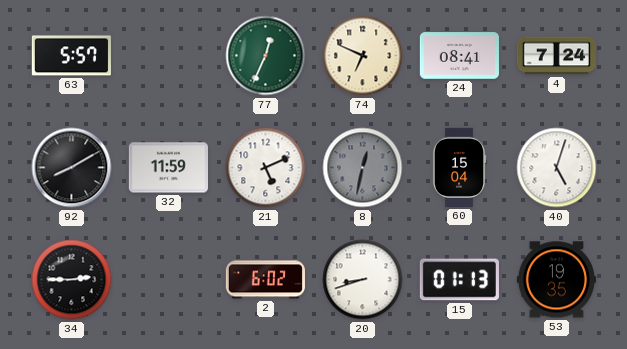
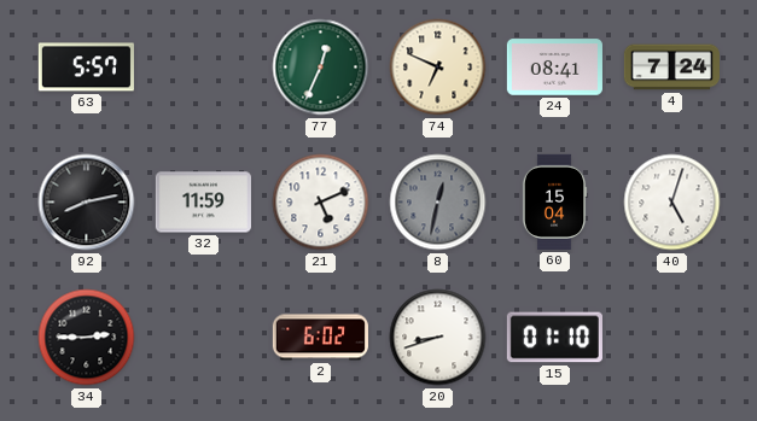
92: 8:10 -> 8:13 (87, 203)
15: 01:13 -> 01:10 (554, 338)
53: 19:35 -> none (556, 280)
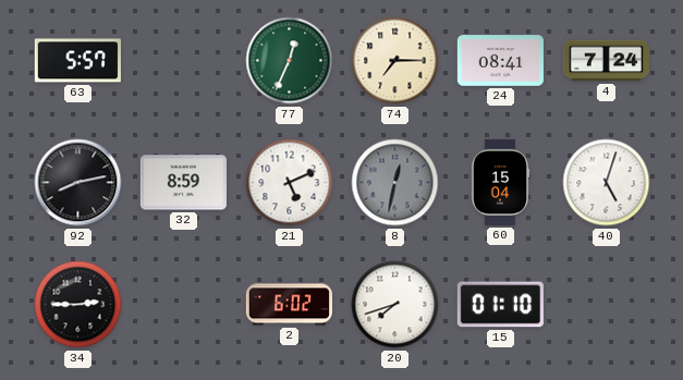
74: 6:49 -> 7:15 (395, 61)
32: 11:59 -> 8:59 (183, 183)
20: 8:42 -> 7:42 (395, 305)
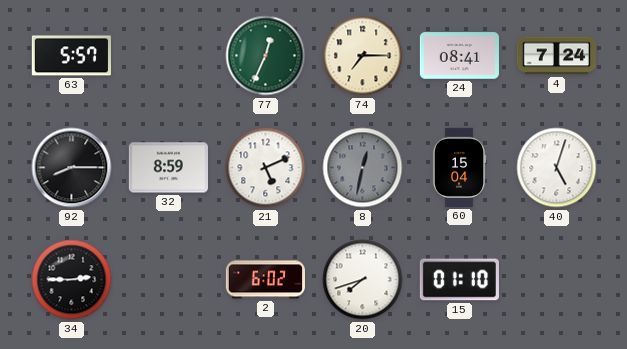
92: 8:13 -> 8:15 (72, 168)
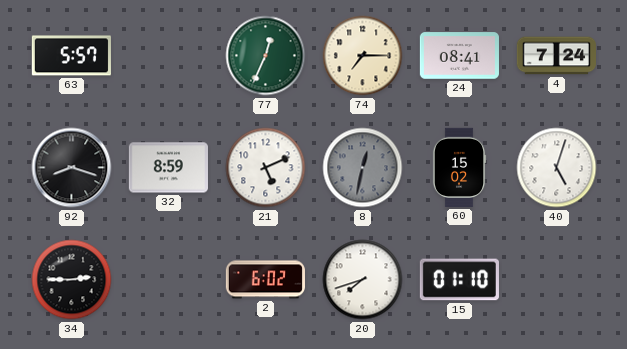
92: 8:15 -> 8:18 (72, 168)
60: 15:04 -> 15:02 (459, 167)
